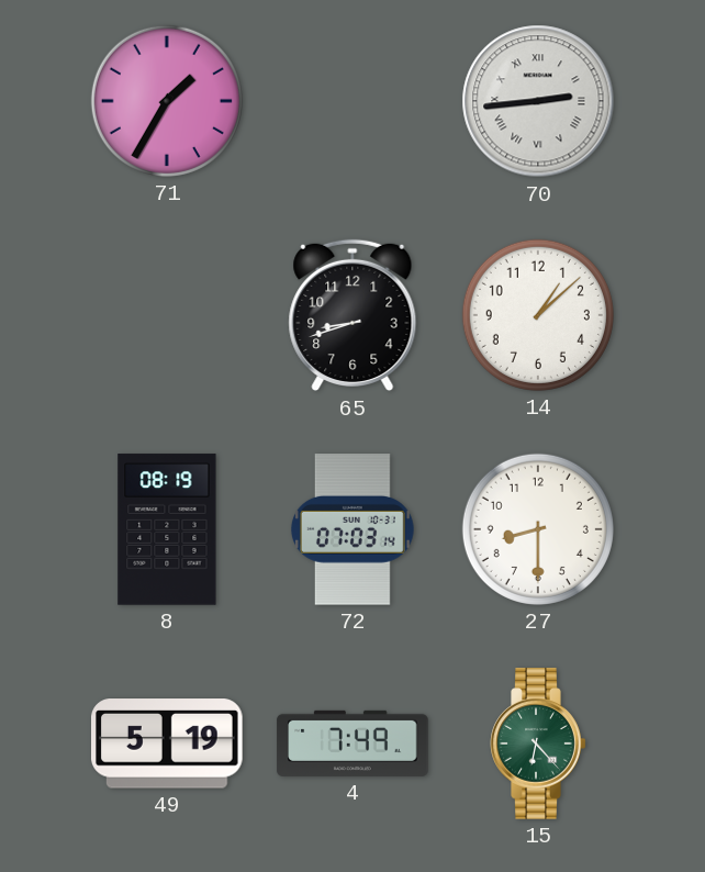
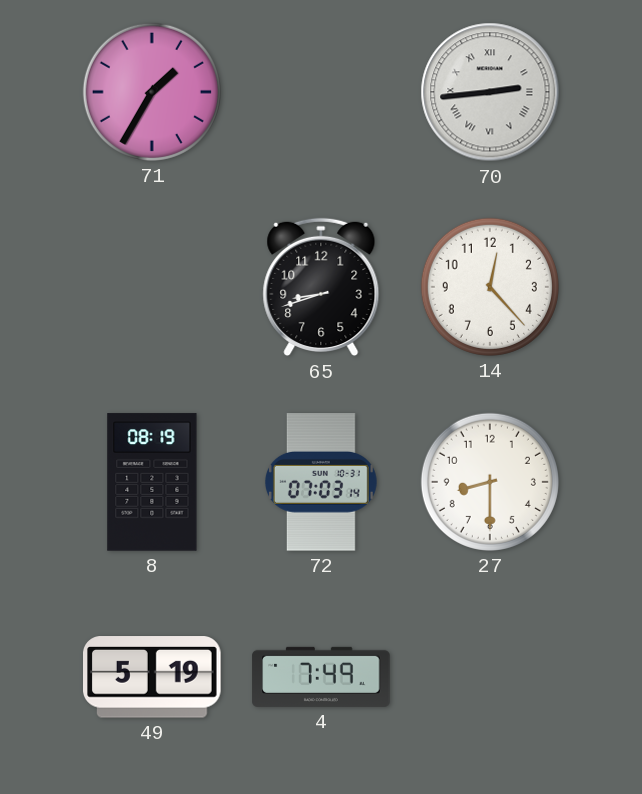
14: 1:08 -> 12:23 (490, 287)
15: 6:23 -> none (538, 744)
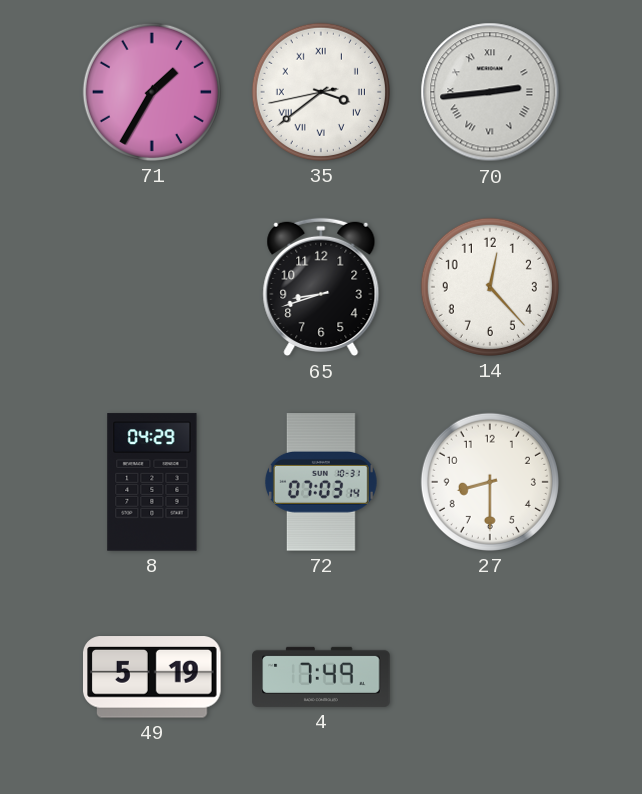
35: none -> 3:38 (321, 92)
8: 08:19 -> 04:29 (152, 482)
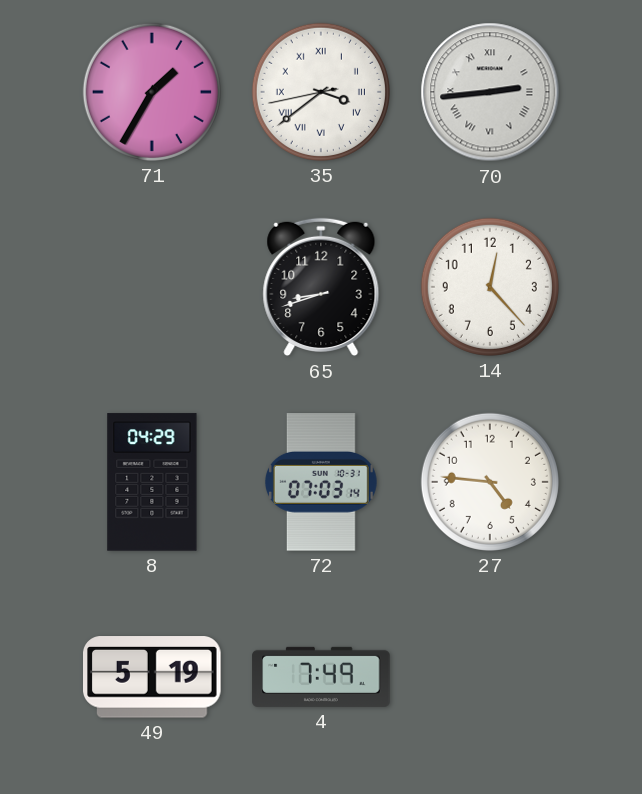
27: 8:30 -> 4:46 (490, 482)
